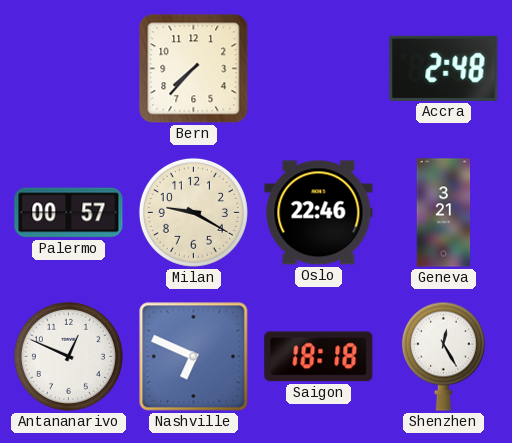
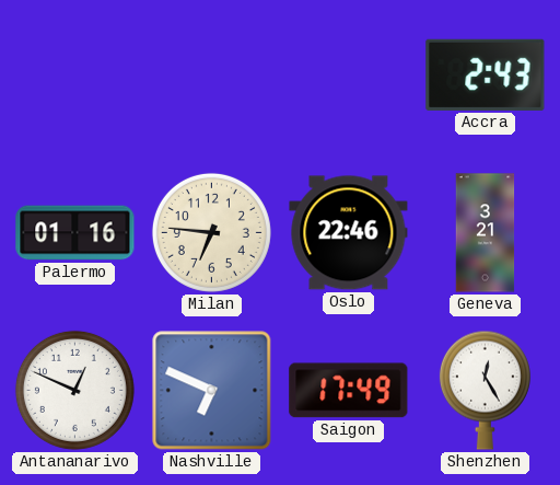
Bern: 7:37 -> none (194, 69)
Accra: 2:48 -> 2:43 (486, 74)
Palermo: 00:57 -> 01:16 (75, 233)
Milan: 9:20 -> 6:46 (211, 232)
Saigon: 18:18 -> 17:49 (349, 391)
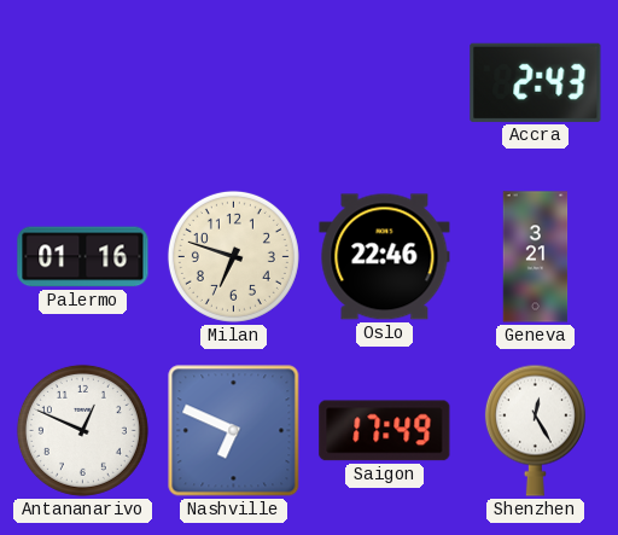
Milan: 6:46 -> 6:48 (233, 256)
